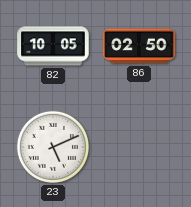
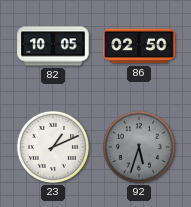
23: 5:11 -> 1:11 (53, 147)
92: none -> 5:33 (139, 147)
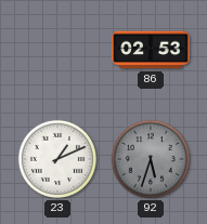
82: 10:05 -> none (53, 46)
86: 02:50 -> 02:53 (151, 50)
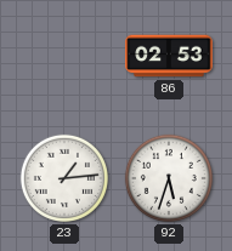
23: 1:11 -> 1:14 (64, 178)
92 dial: grey -> white (169, 178)
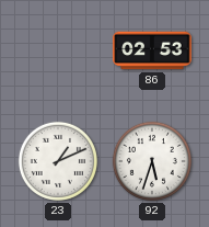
23: 1:14 -> 1:11 (58, 161)
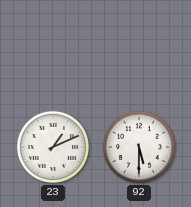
86: 02:53 -> none (152, 50)
92: 5:33 -> 5:30 (139, 147)
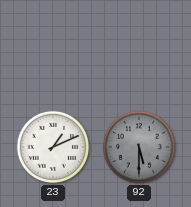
92 dial: white -> grey (139, 147)
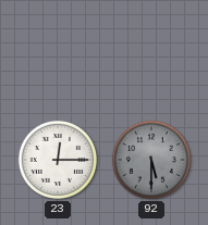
23: 1:11 -> 12:15 (58, 160)
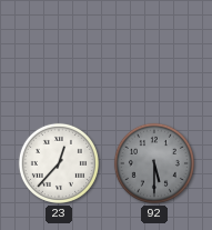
23: 12:15 -> 12:37 (59, 163)
